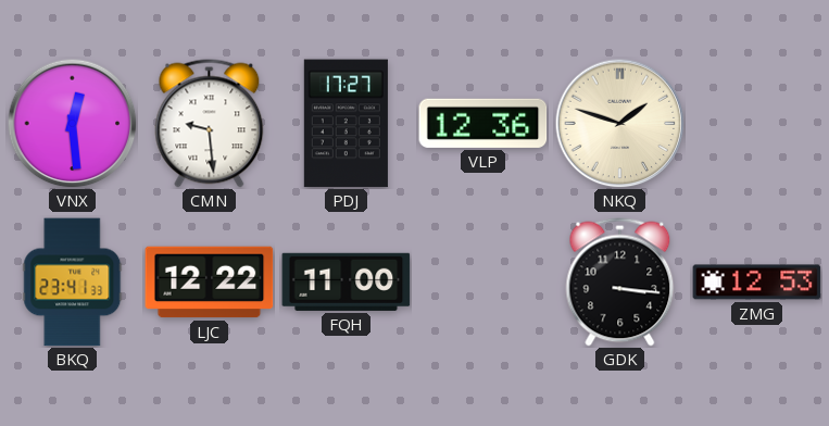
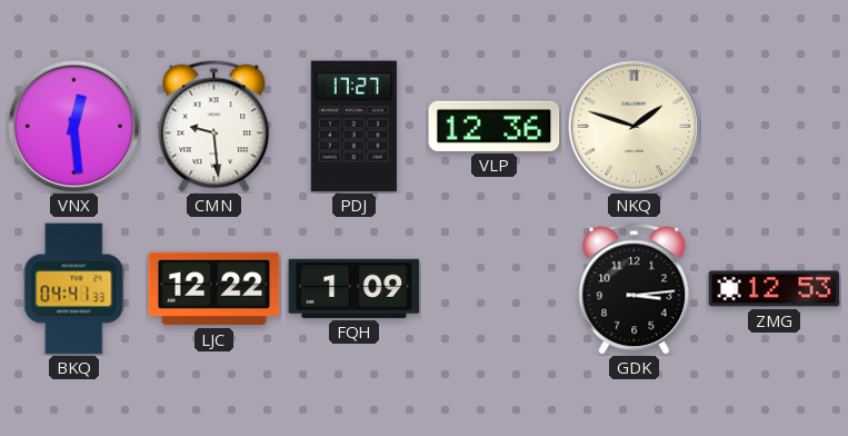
BKQ: 23:41 -> 04:41 (74, 289)
FQH: 11:00 -> 1:09 (355, 288)
GDK: 3:16 -> 3:14 (635, 289)
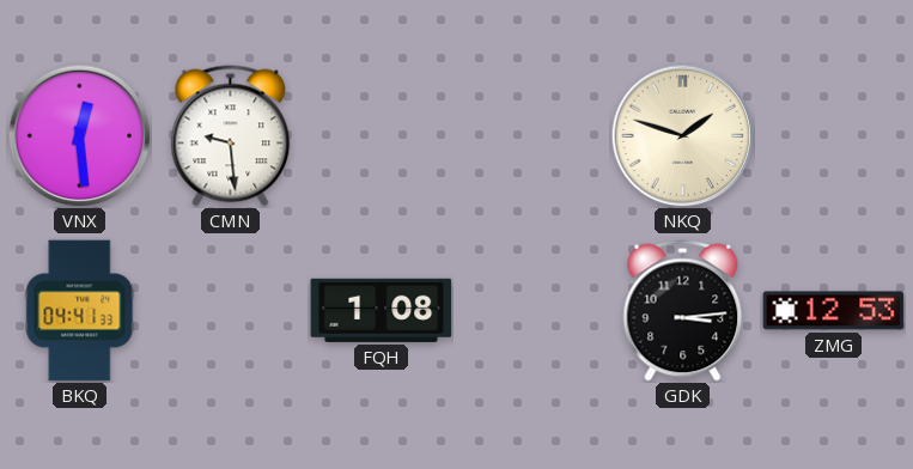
PDJ: 17:27 -> none (353, 127)
VLP: 12:36 -> none (495, 126)
LJC: 12:22 -> none (215, 289)
FQH: 1:09 -> 1:08 (382, 310)
